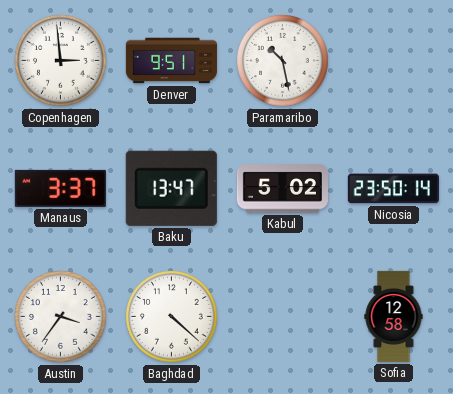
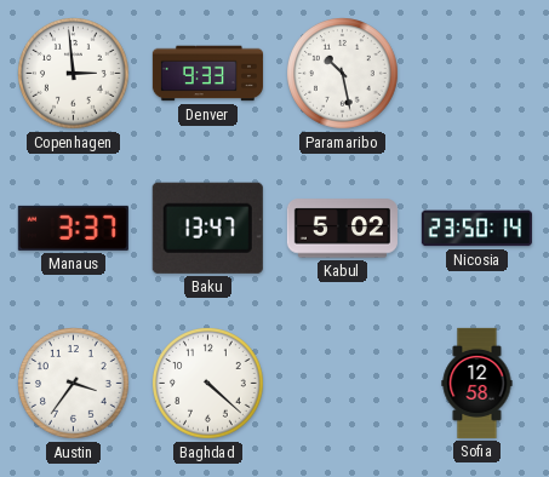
Denver: 9:51 -> 9:33 (207, 74)
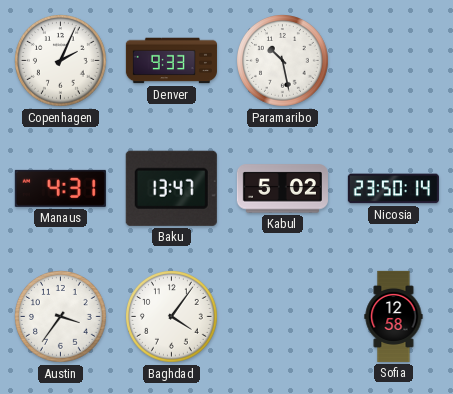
Copenhagen: 2:59 -> 2:04 (61, 61)
Manaus: 3:37 -> 4:31 (60, 188)
Baghdad: 4:22 -> 4:06 (172, 317)
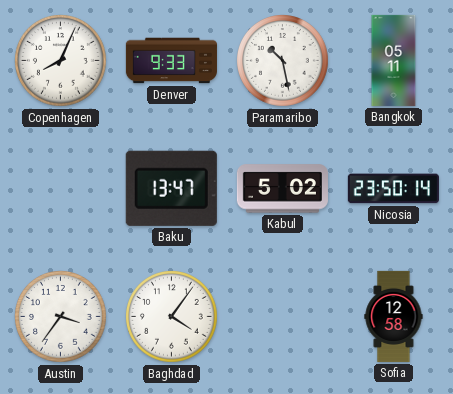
Copenhagen: 2:04 -> 8:04 (61, 61)
Bangkok: none -> 05:11 (394, 60)
Manaus: 4:31 -> none (60, 188)
